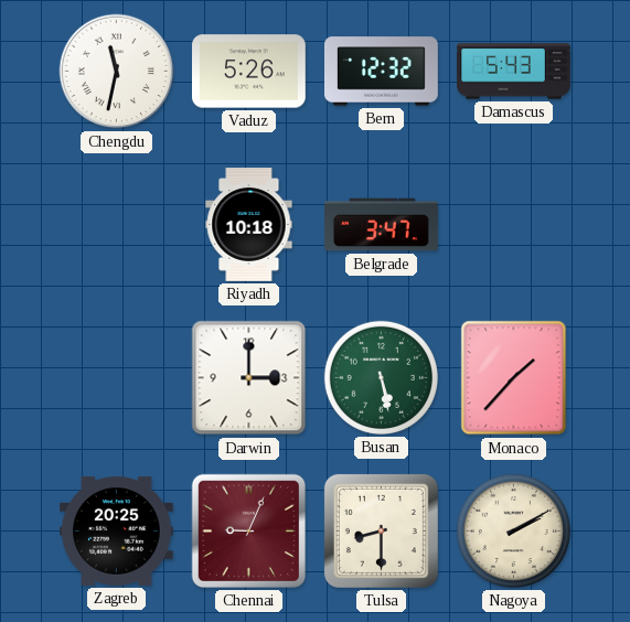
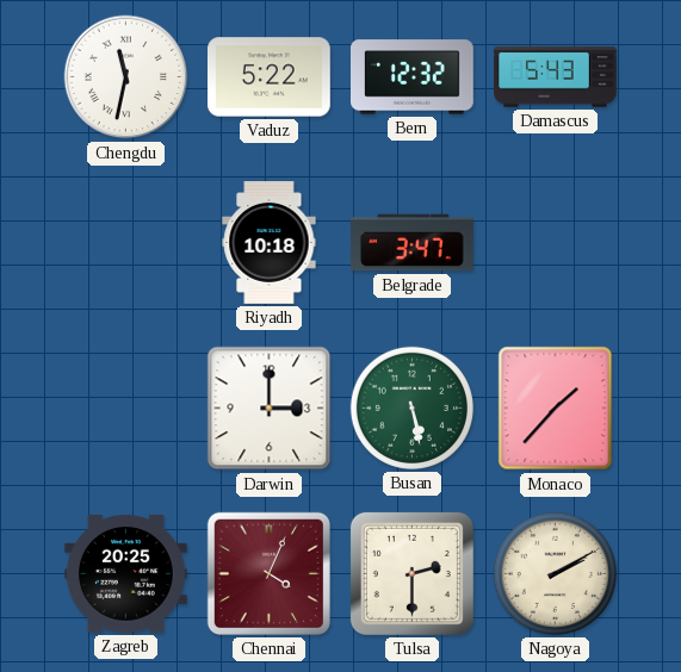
Vaduz: 5:26 -> 5:22 (270, 77)
Chennai: 9:04 -> 4:04 (268, 573)
Tulsa: 8:30 -> 2:30 (411, 573)
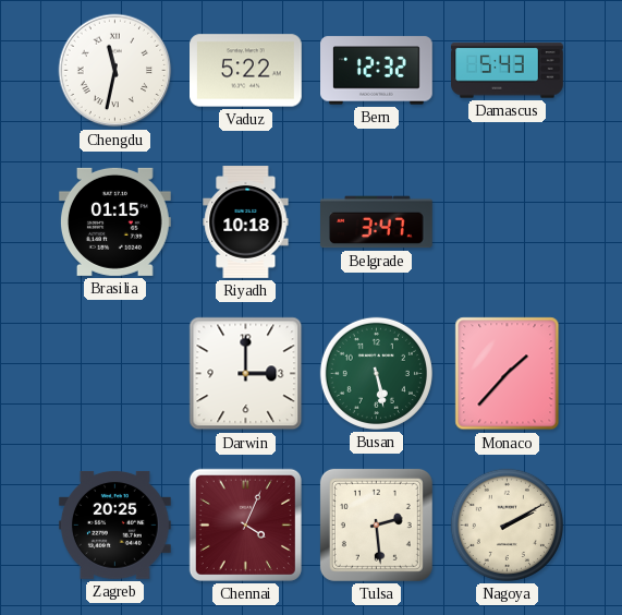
Brasilia: none -> 01:15 (115, 221)
Tulsa: 2:30 -> 2:29 (376, 524)
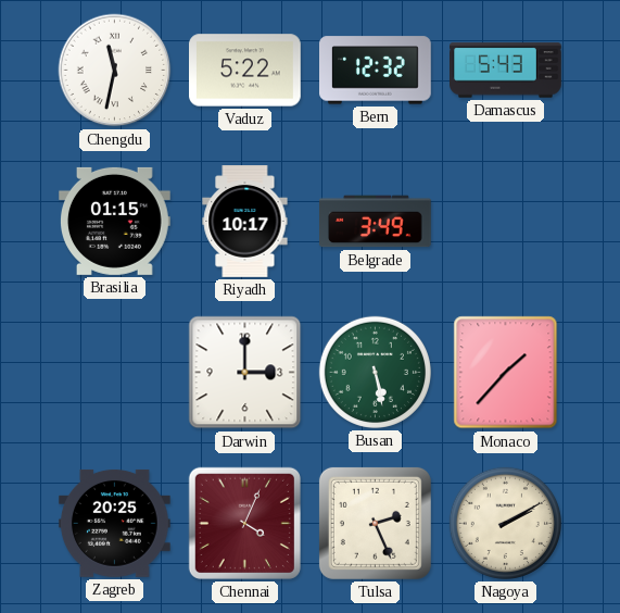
Riyadh: 10:18 -> 10:17 (245, 222)
Belgrade: 3:47 -> 3:49 (376, 222)
Tulsa: 2:29 -> 2:26 (375, 523)
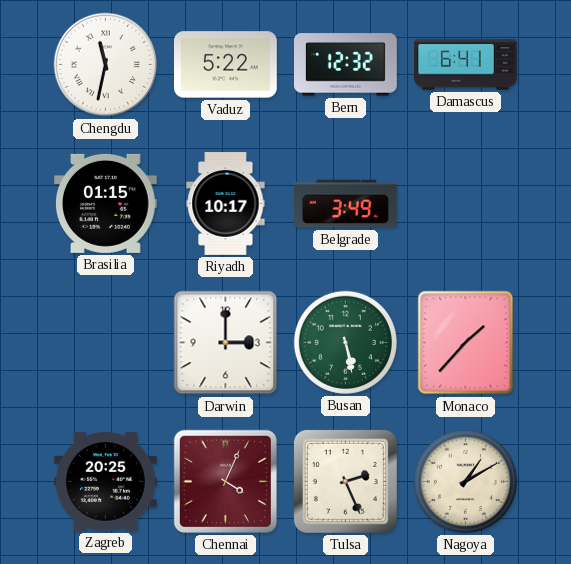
Damascus: 5:43 -> 6:41 (466, 65)
Nagoya: 2:10 -> 1:10 (465, 481)
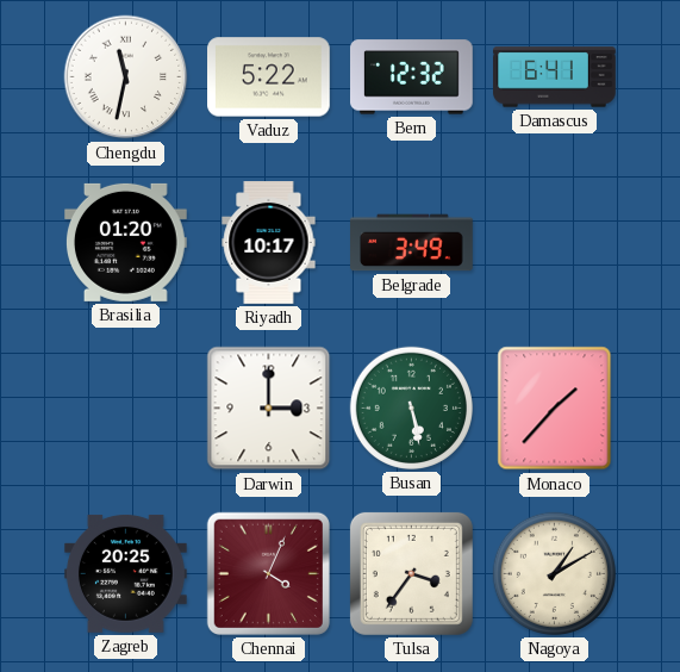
Brasilia: 01:15 -> 01:20 (126, 242)
Tulsa: 2:26 -> 3:36 (411, 573)
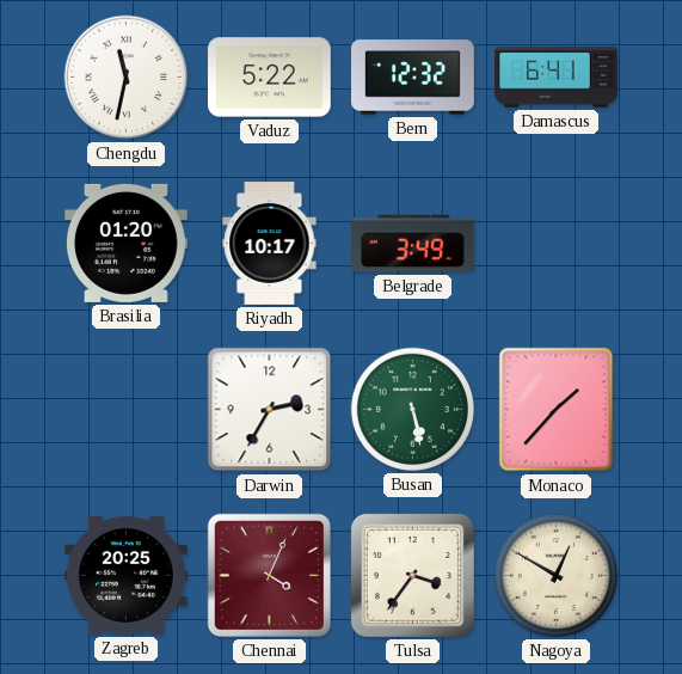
Darwin: 3:00 -> 2:35 (270, 410)
Nagoya: 1:10 -> 12:50 (555, 575)
